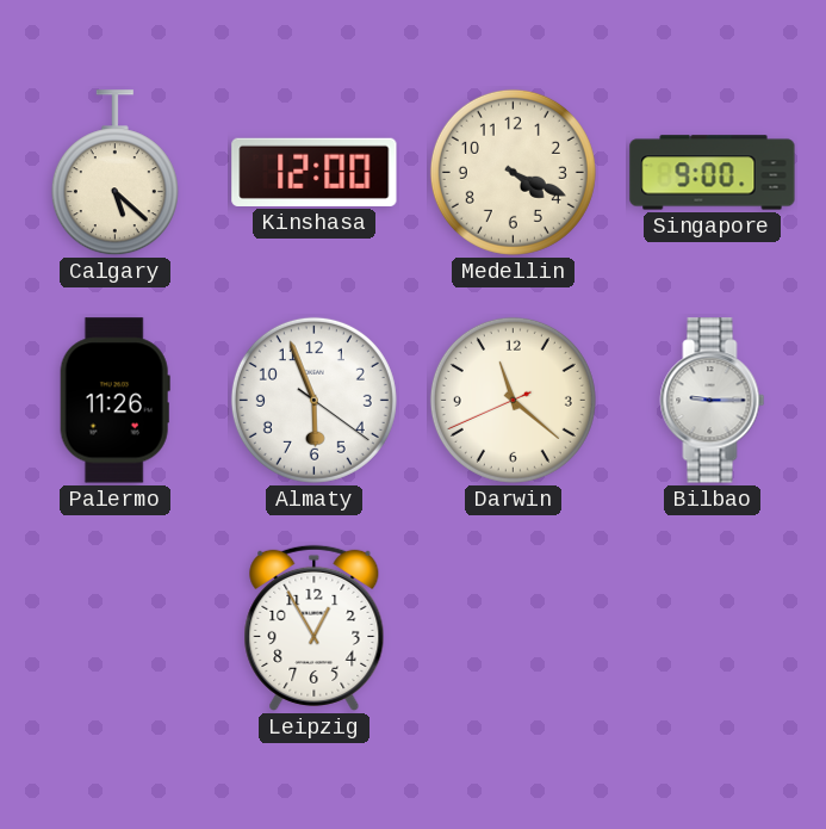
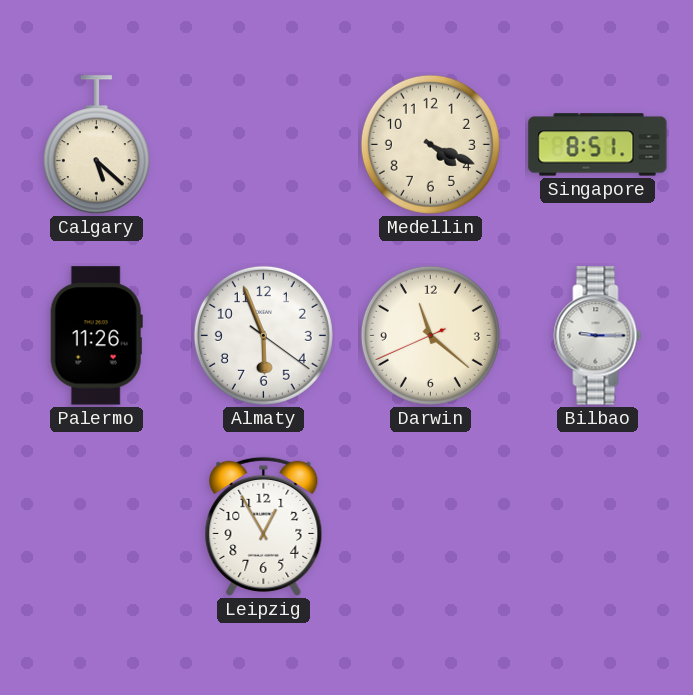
Kinshasa: 12:00 -> none (315, 172)
Singapore: 9:00 -> 8:51 (598, 145)
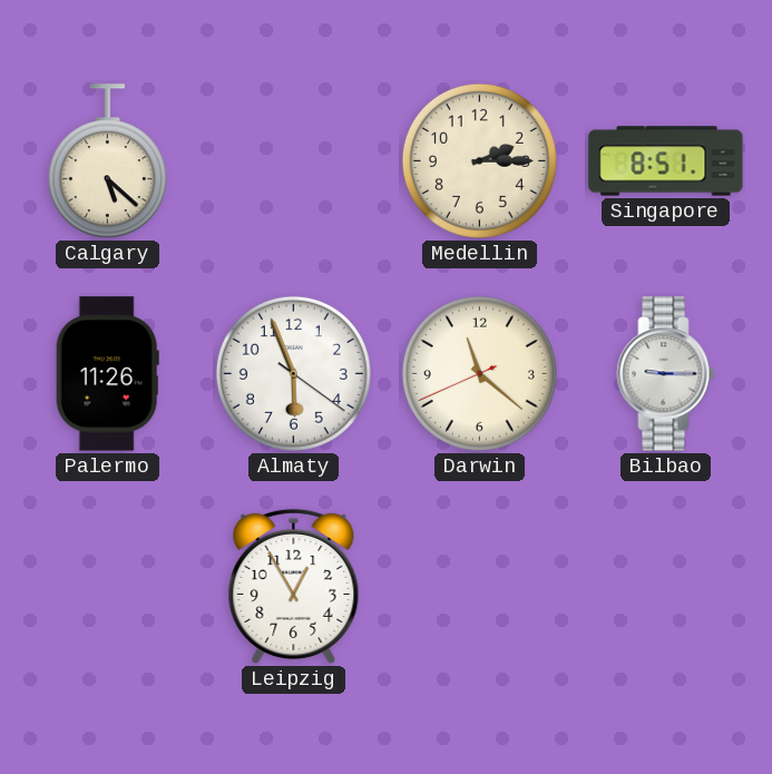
Medellin: 4:19 -> 2:15 (479, 160)
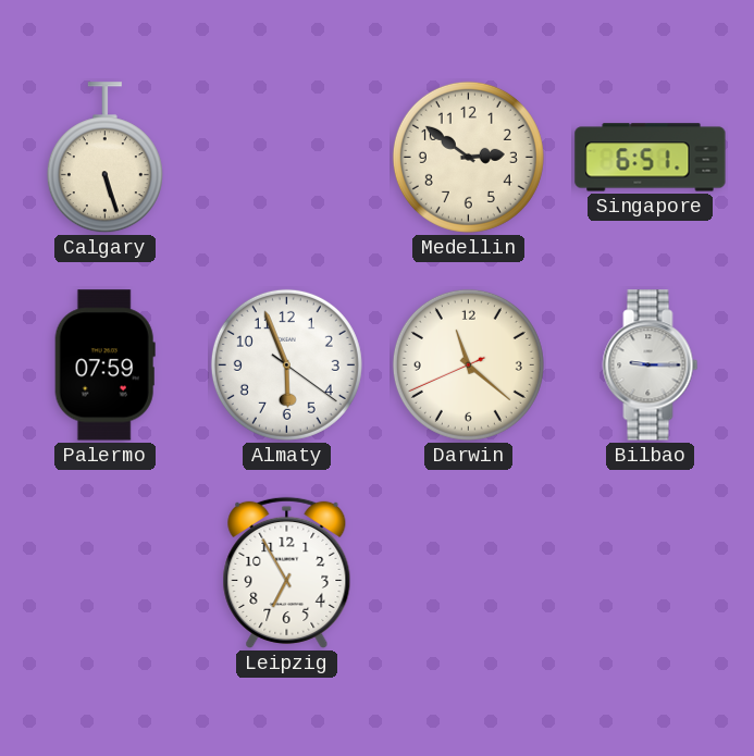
Calgary: 5:22 -> 5:27 (104, 158)
Medellin: 2:15 -> 2:51 (468, 157)
Singapore: 8:51 -> 6:51 (651, 158)
Palermo: 11:26 -> 07:59 (104, 365)
Leipzig: 12:55 -> 6:55 (287, 572)
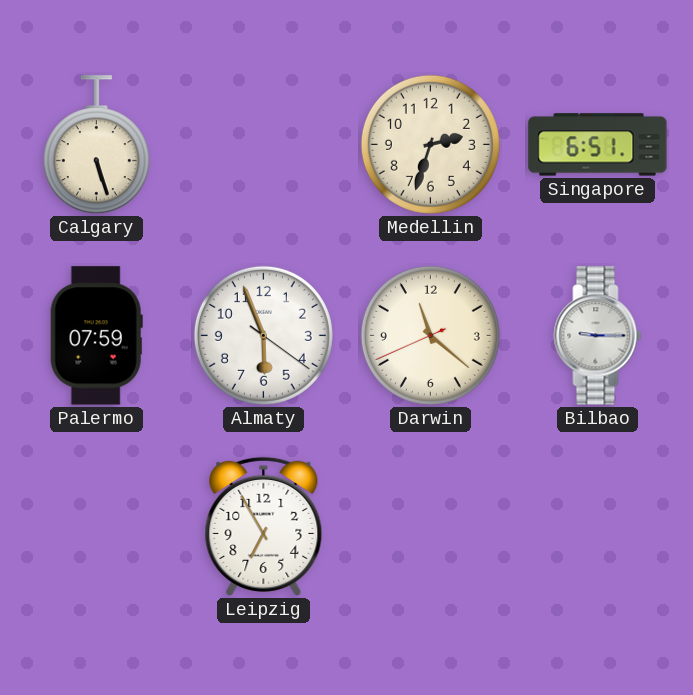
Medellin: 2:51 -> 2:33 (430, 144)
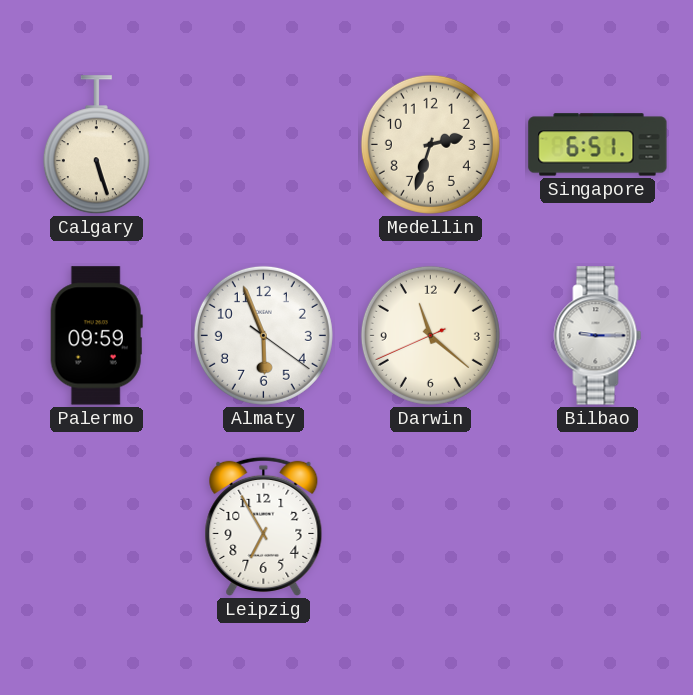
Palermo: 07:59 -> 09:59 (96, 336)
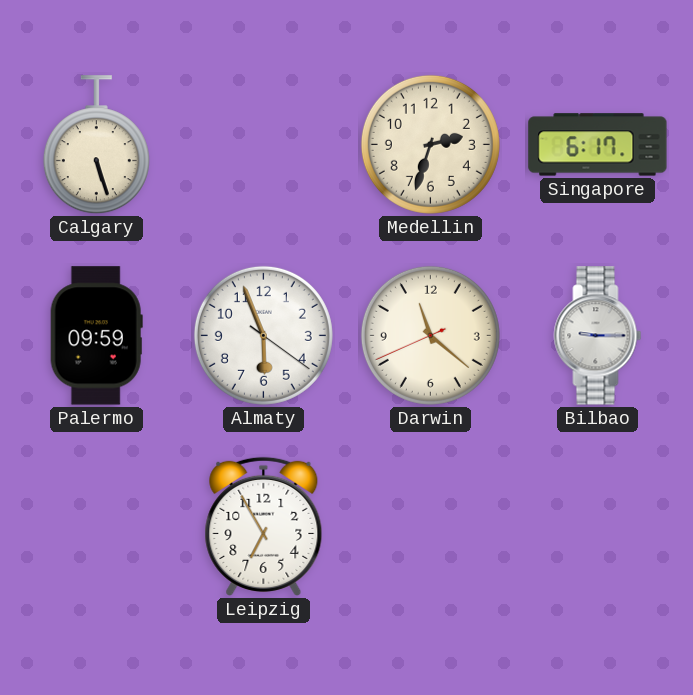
Singapore: 6:51 -> 6:17 (598, 145)
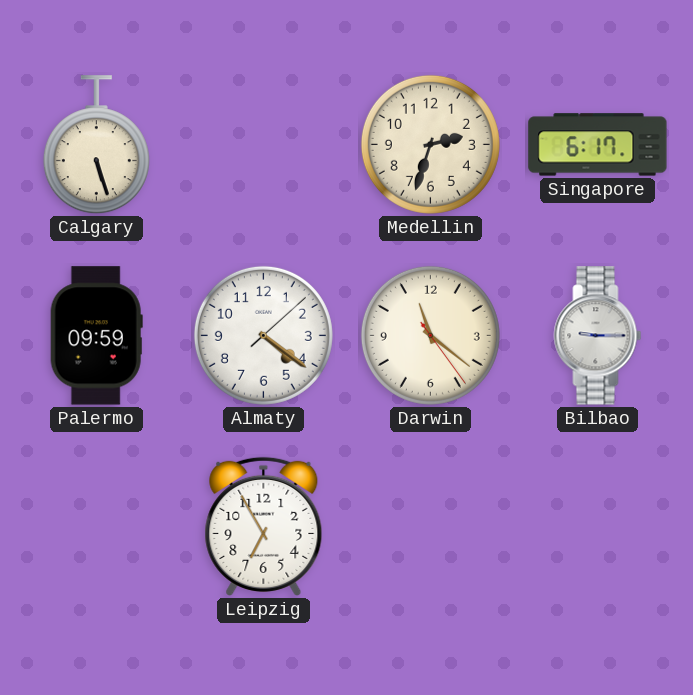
Almaty: 5:56 -> 4:21 (263, 335)
Darwin: 11:21:41 -> 11:21:24 (430, 335)
